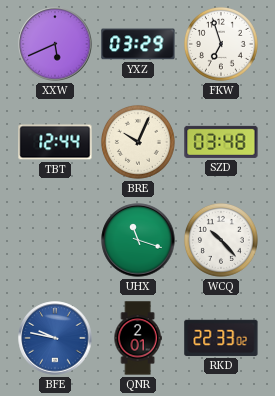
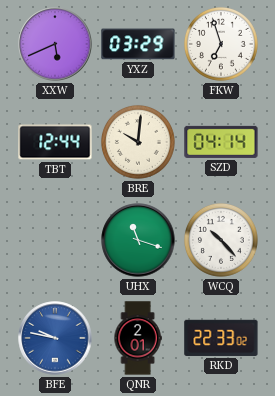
BRE: 10:04 -> 10:01 (138, 142)
SZD: 03:48 -> 04:14 (221, 142)
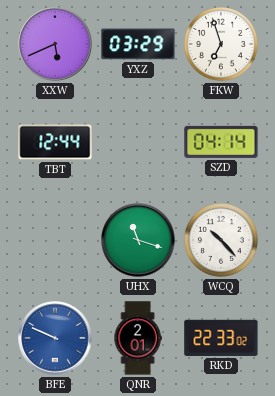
BRE: 10:01 -> none (138, 142)
BFE: 9:47 -> 9:49 (55, 338)
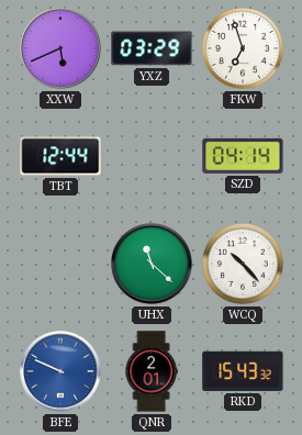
UHX: 11:18 -> 11:22 (152, 264)
RKD: 22:33 -> 15:43 (243, 371)
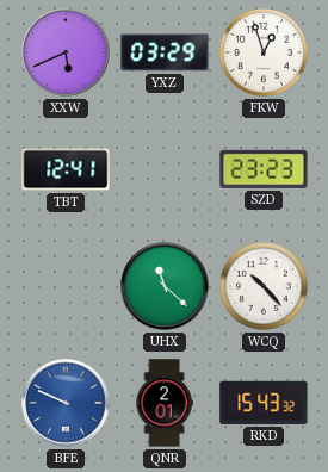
FKW: 6:57 -> 12:57 (264, 52)
TBT: 12:44 -> 12:41 (66, 169)
SZD: 04:14 -> 23:23 (264, 169)
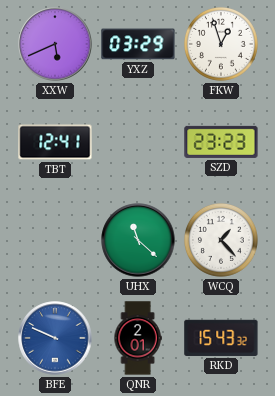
WCQ: 10:23 -> 1:23 (221, 240)
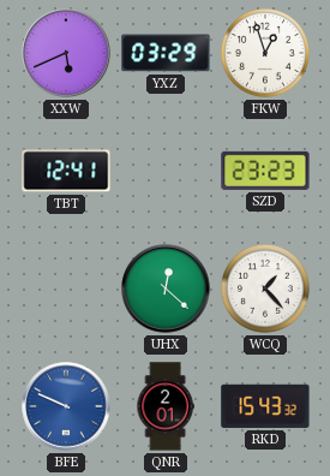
UHX: 11:22 -> 12:22 (166, 288)
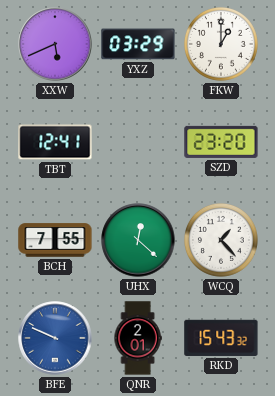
FKW: 12:57 -> 1:00 (221, 44)
SZD: 23:23 -> 23:20 (221, 142)
BCH: none -> 7:55 (55, 240)
